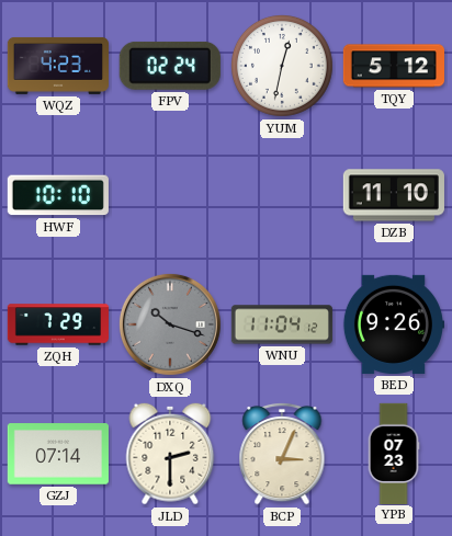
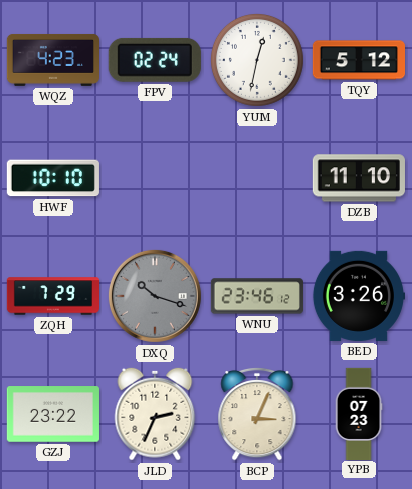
WNU: 11:04 -> 23:46 (257, 296)
BED: 9:26 -> 3:26 (358, 296)
GZJ: 07:14 -> 23:22 (53, 414)
JLD: 2:30 -> 2:34 (155, 414)
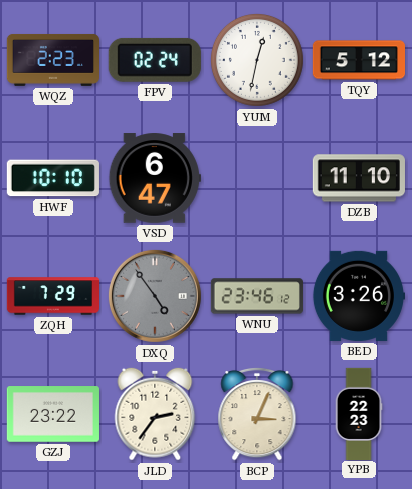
WQZ: 4:23 -> 2:23 (52, 60)
VSD: none -> 6:47 (155, 178)
DXQ: 10:18 -> 4:54 (155, 296)
JLD: 2:34 -> 2:36 (155, 414)
YPB: 07:23 -> 22:23 (359, 413)
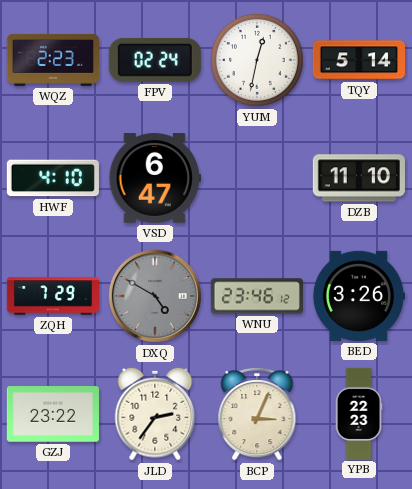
TQY: 5:12 -> 5:14 (358, 60)
HWF: 10:10 -> 4:10 (53, 178)
DXQ: 4:54 -> 4:50 (155, 296)
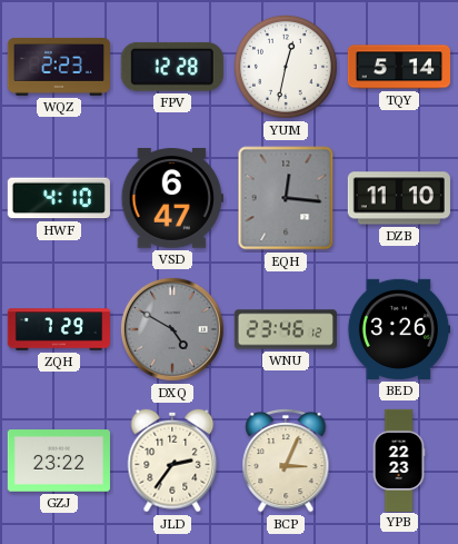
FPV: 02:24 -> 12:28 (172, 67)
EQH: none -> 12:16 (286, 198)
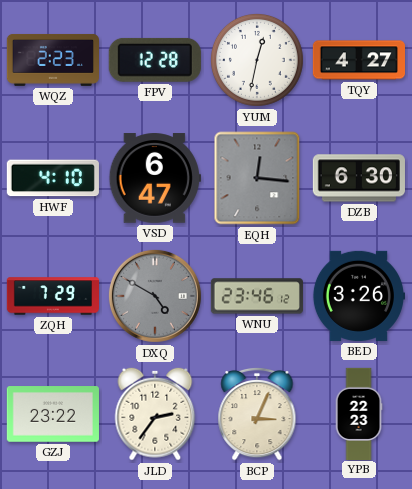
TQY: 5:14 -> 4:27 (358, 60)
DZB: 11:10 -> 6:30 (359, 178)
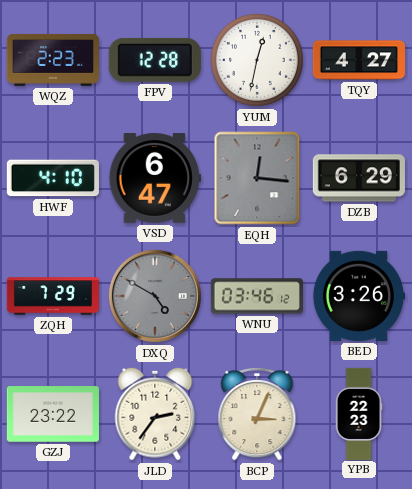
DZB: 6:30 -> 6:29 (359, 178)
WNU: 23:46 -> 03:46 (257, 296)
